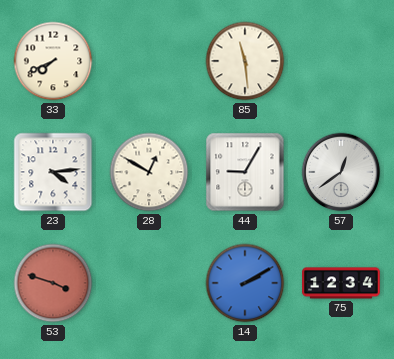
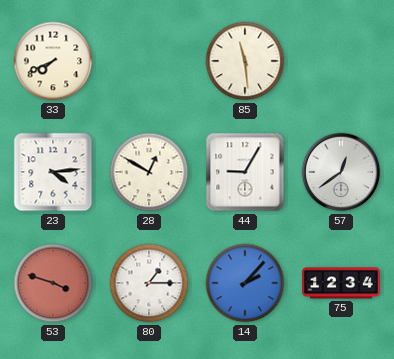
80: none -> 1:15 (149, 283)
14: 2:10 -> 2:07 (245, 283)
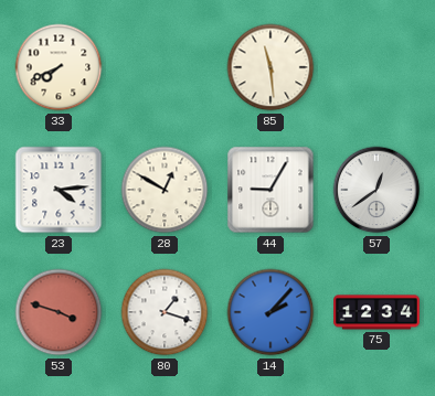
80: 1:15 -> 1:18 (165, 312)
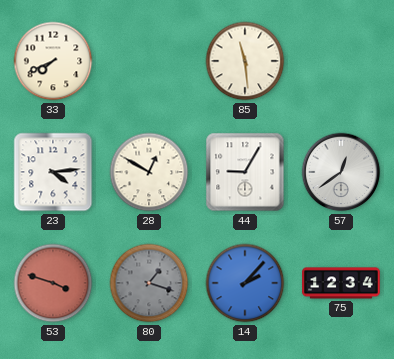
80 dial: white -> grey (149, 283)
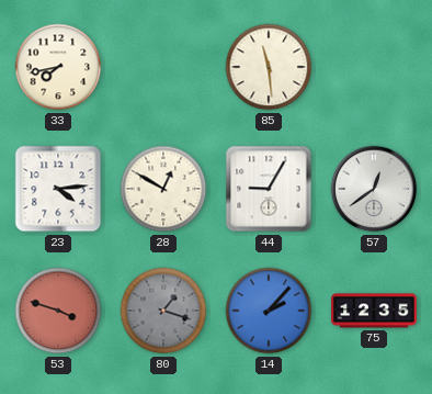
33: 7:41 -> 7:43 (58, 67)
75: 12:34 -> 12:35 (374, 311)
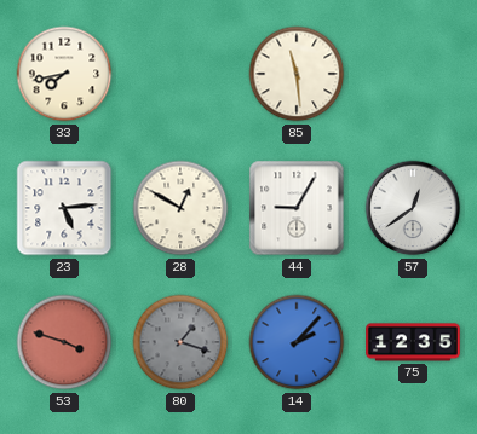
23: 4:14 -> 5:14 (64, 208)
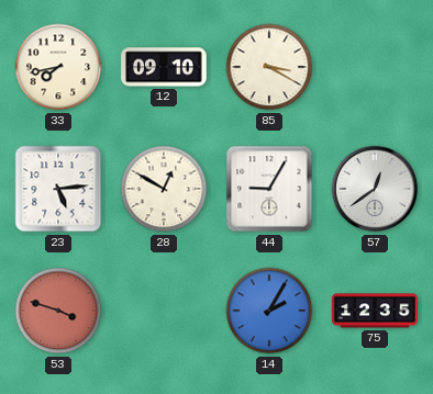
12: none -> 09:10 (164, 67)
85: 11:29 -> 3:20 (269, 67)
80: 1:18 -> none (180, 342)
14: 2:07 -> 2:05 (269, 311)
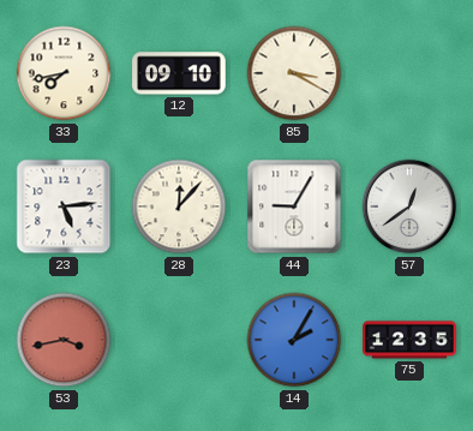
28: 12:50 -> 12:07 (179, 206)
53: 3:48 -> 3:43 (64, 340)
